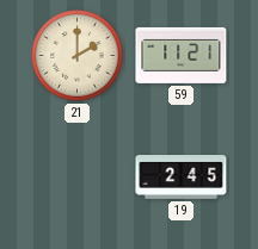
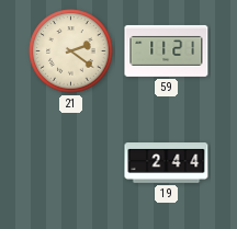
21: 2:00 -> 2:21 (71, 51)
19: 2:45 -> 2:44 (167, 163)
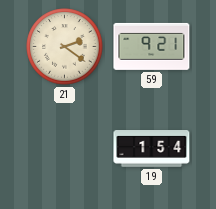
59: 11:21 -> 9:21 (152, 46)
19: 2:44 -> 1:54 (152, 149)
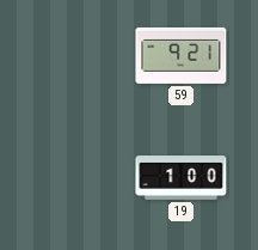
21: 2:21 -> none (65, 47)
19: 1:54 -> 1:00 (182, 178)
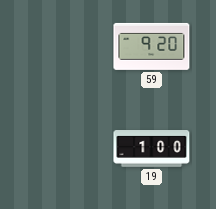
59: 9:21 -> 9:20 (152, 46)
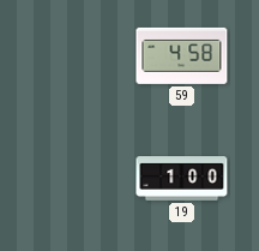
59: 9:20 -> 4:58 (182, 55)
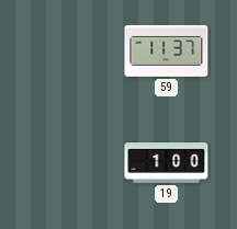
59: 4:58 -> 11:37 (167, 50)
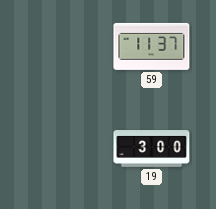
19: 1:00 -> 3:00 (152, 149)
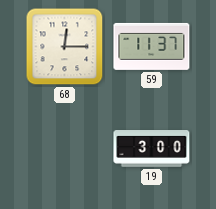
68: none -> 12:15 (65, 47)
